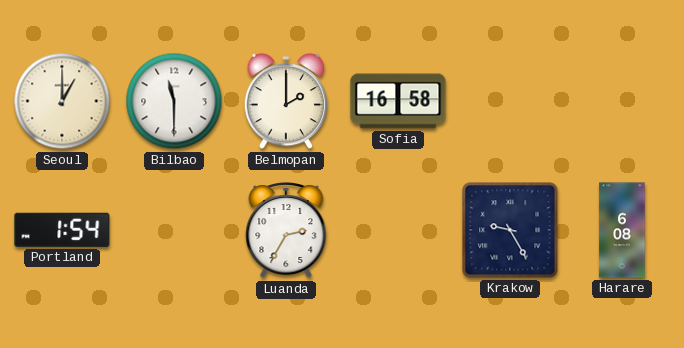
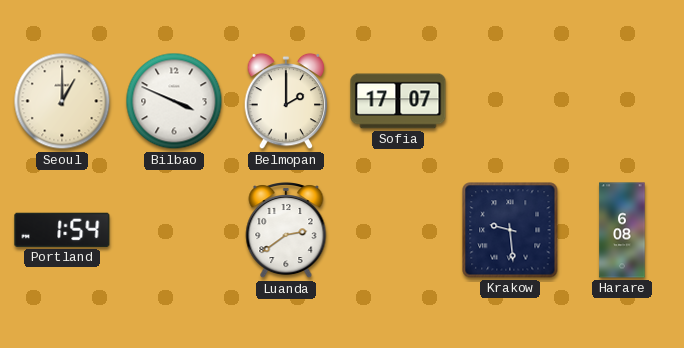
Bilbao: 11:30 -> 3:49 (174, 101)
Sofia: 16:58 -> 17:07 (398, 101)
Luanda: 2:35 -> 2:39 (286, 230)
Krakow: 9:25 -> 9:29 (510, 230)
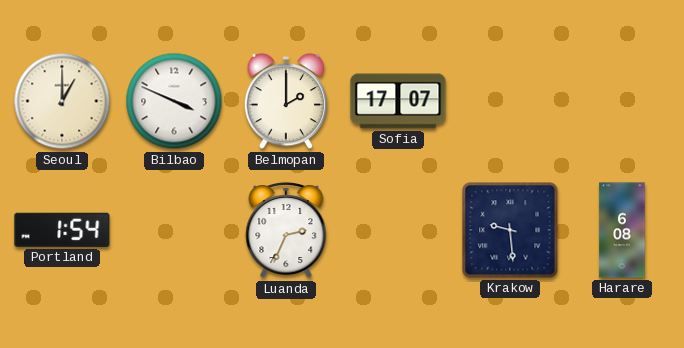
Luanda: 2:39 -> 2:34 (286, 230)
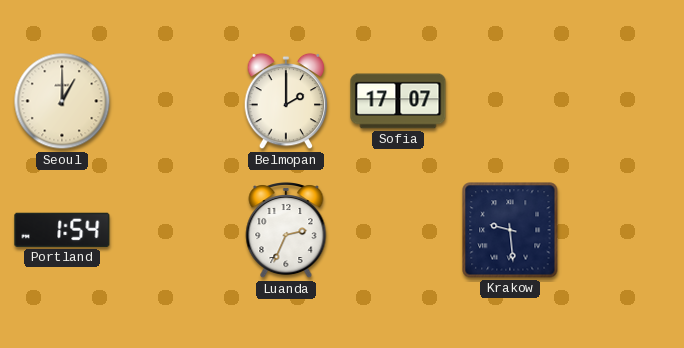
Bilbao: 3:49 -> none (174, 101)
Harare: 6:08 -> none (622, 230)
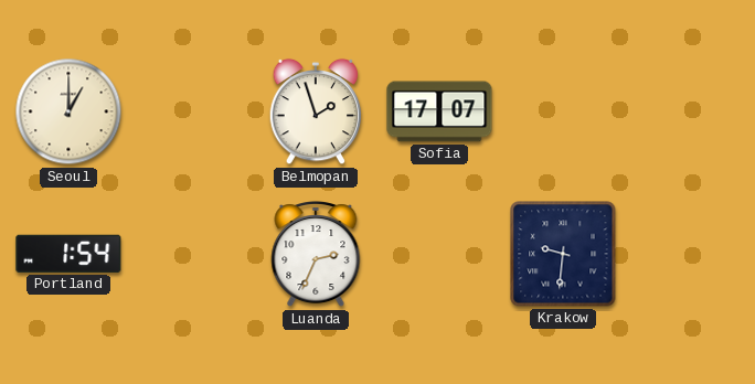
Belmopan: 2:00 -> 1:57 (316, 111)
Krakow: 9:29 -> 9:31 (563, 254)
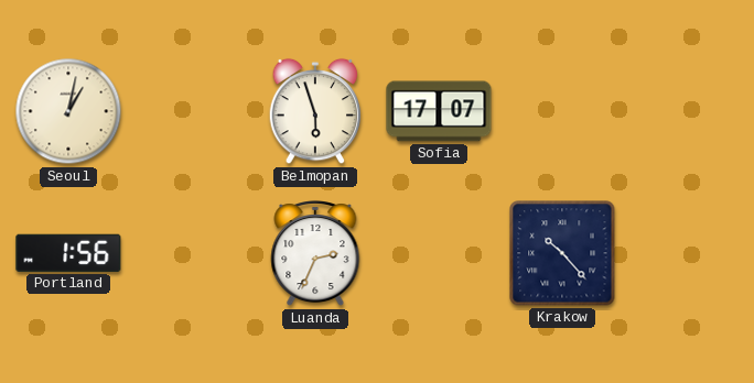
Seoul: 1:00 -> 1:02 (68, 111)
Belmopan: 1:57 -> 5:57 (315, 111)
Portland: 1:54 -> 1:56 (68, 253)
Krakow: 9:31 -> 10:23 (562, 253)
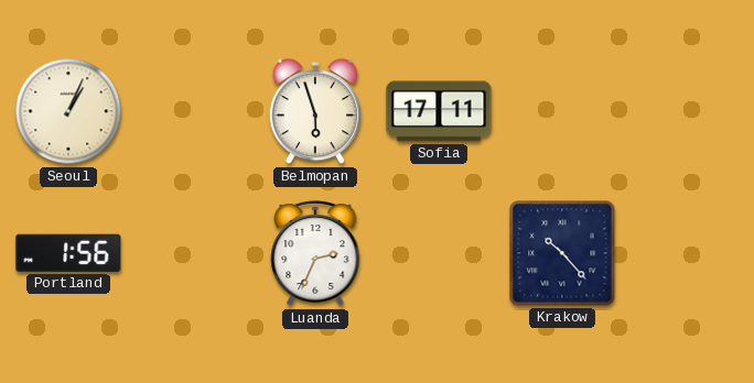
Seoul: 1:02 -> 1:04 (68, 111)
Sofia: 17:07 -> 17:11 (439, 111)
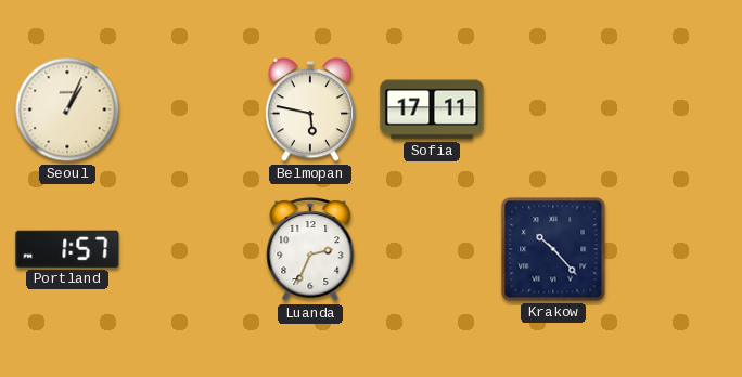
Belmopan: 5:57 -> 5:47 (310, 109)
Portland: 1:56 -> 1:57 (67, 249)
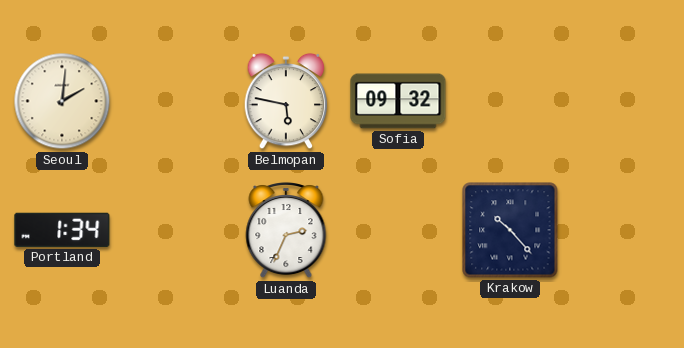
Seoul: 1:04 -> 2:01 (62, 101)
Sofia: 17:11 -> 09:32 (398, 101)
Portland: 1:57 -> 1:34 (62, 230)
